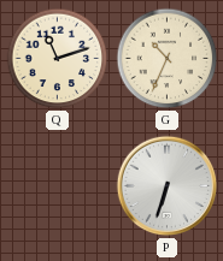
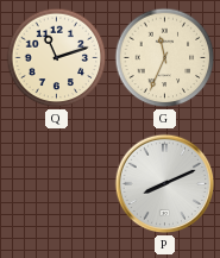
G: 10:34 -> 11:34 (165, 58)
P: 6:33 -> 8:11 (165, 184)
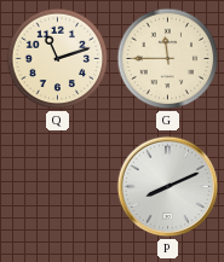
G: 11:34 -> 11:45 (168, 59)
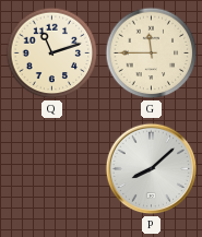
P: 8:11 -> 8:08 (152, 169)
